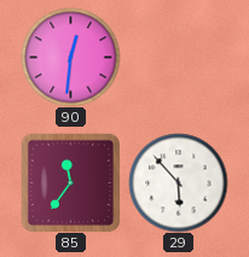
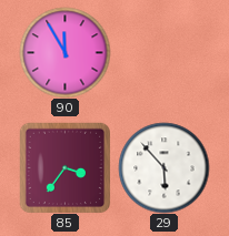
90: 12:31 -> 11:55 (64, 52)
85: 11:36 -> 3:36 (64, 167)
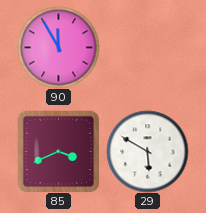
85: 3:36 -> 3:41 (58, 151)
29: 5:53 -> 5:50 (147, 151)
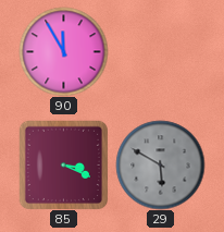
85: 3:41 -> 3:19 (63, 164)
29 dial: white -> grey (160, 164)
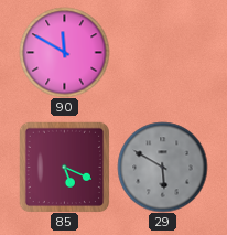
90: 11:55 -> 11:50 (64, 52)
85: 3:19 -> 5:19 (64, 167)
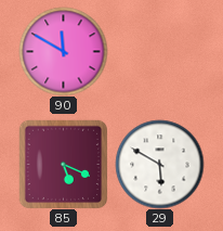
29 dial: grey -> white (159, 164)
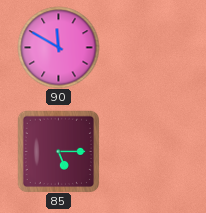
85: 5:19 -> 5:15 (58, 151)
29: 5:50 -> none (159, 164)
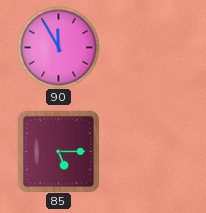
90: 11:50 -> 11:55 (58, 47)
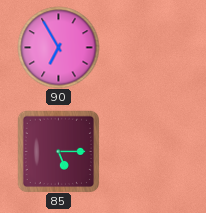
90: 11:55 -> 6:55 (58, 47)
